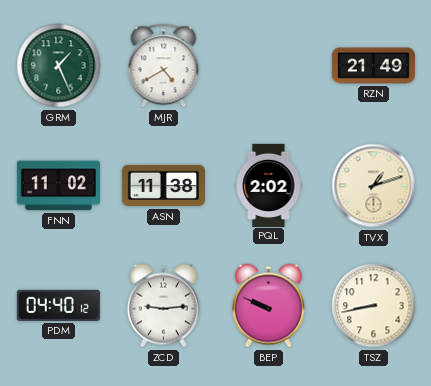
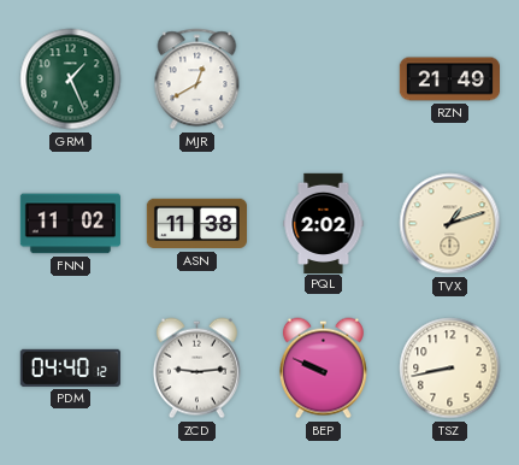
MJR: 4:40 -> 12:40 (197, 80)
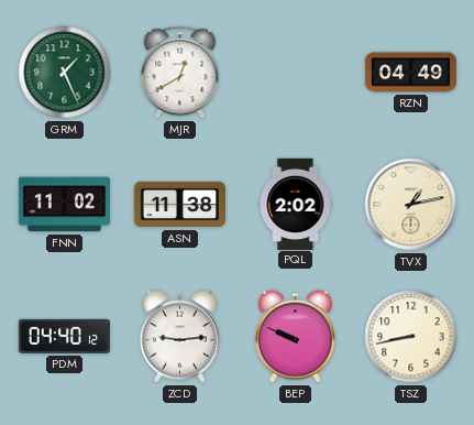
RZN: 21:49 -> 04:49 (410, 73)
TVX: 1:12 -> 1:13 (411, 205)
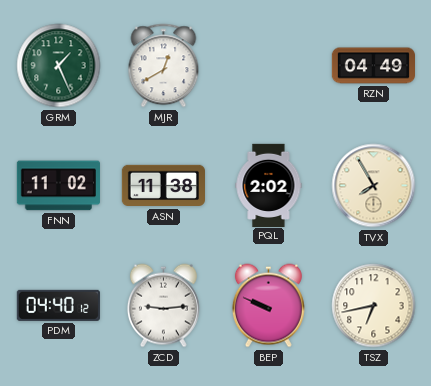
TVX: 1:13 -> 7:55 (374, 186)
TSZ: 8:43 -> 6:43 (374, 306)
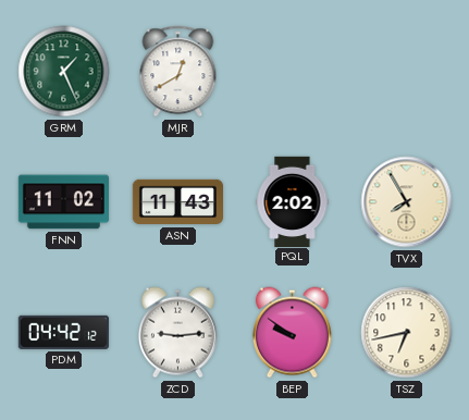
RZN: 04:49 -> none (373, 66)
ASN: 11:38 -> 11:43 (177, 202)
PDM: 04:40 -> 04:42 (63, 332)
BEP: 9:49 -> 9:51 (292, 333)
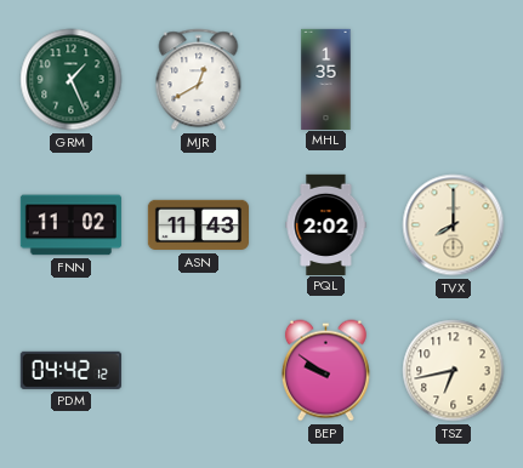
MHL: none -> 1:35 (326, 79)
TVX: 7:55 -> 8:00 (454, 226)
ZCD: 9:14 -> none (177, 333)
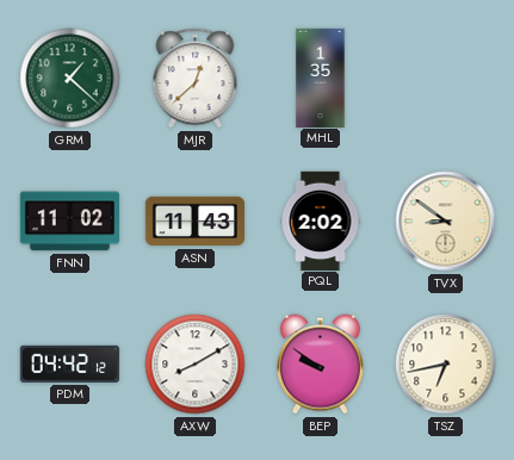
GRM: 1:26 -> 1:22 (70, 79)
MJR: 12:40 -> 12:38 (196, 79)
TVX: 8:00 -> 8:51 (446, 222)
AXW: none -> 8:10 (196, 365)
